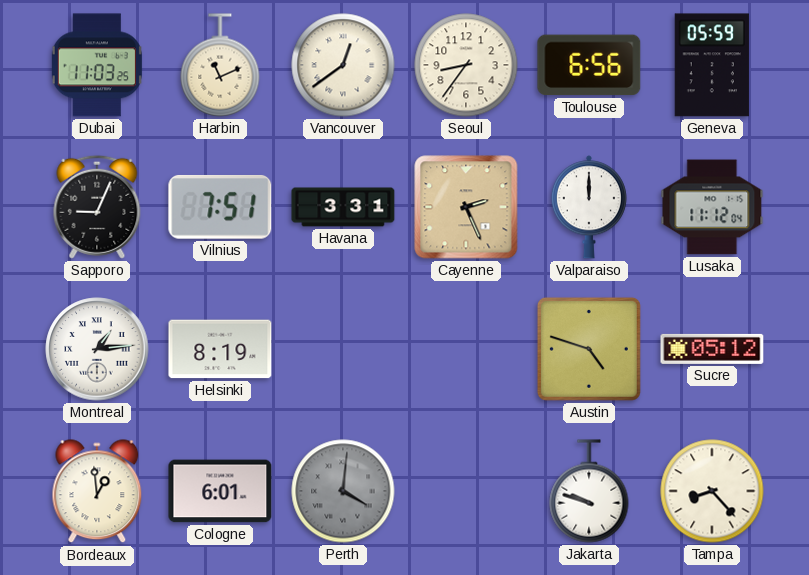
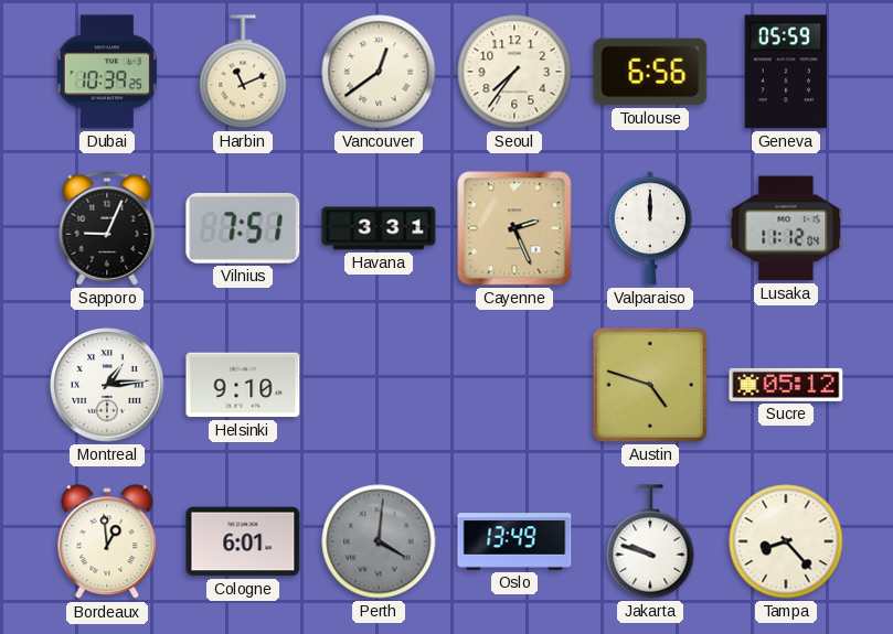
Dubai: 11:03 -> 10:39 (107, 72)
Seoul: 8:36 -> 7:36 (514, 72)
Helsinki: 8:19 -> 9:10 (243, 385)
Oslo: none -> 13:49 (514, 541)
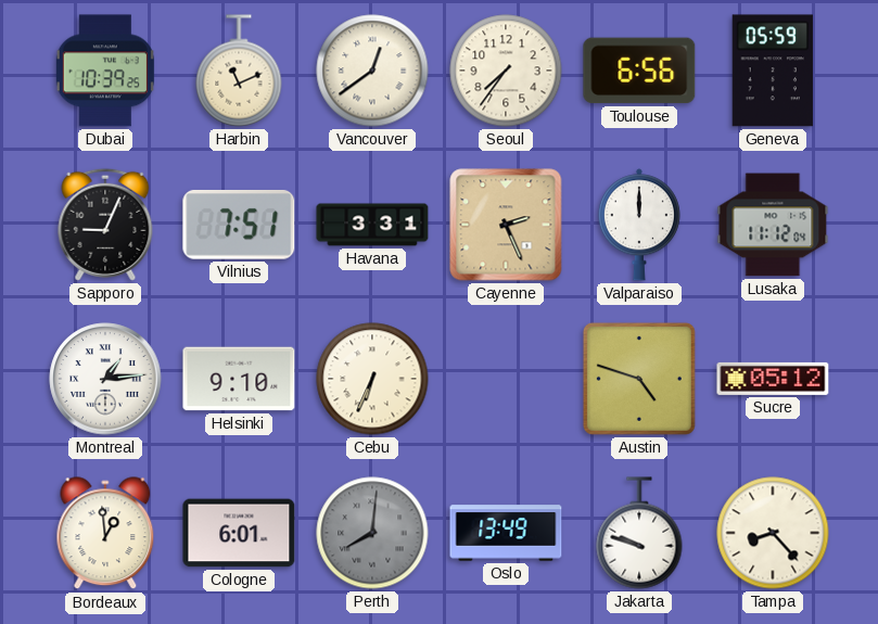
Cebu: none -> 6:34 (372, 379)
Perth: 4:01 -> 8:01 (372, 533)
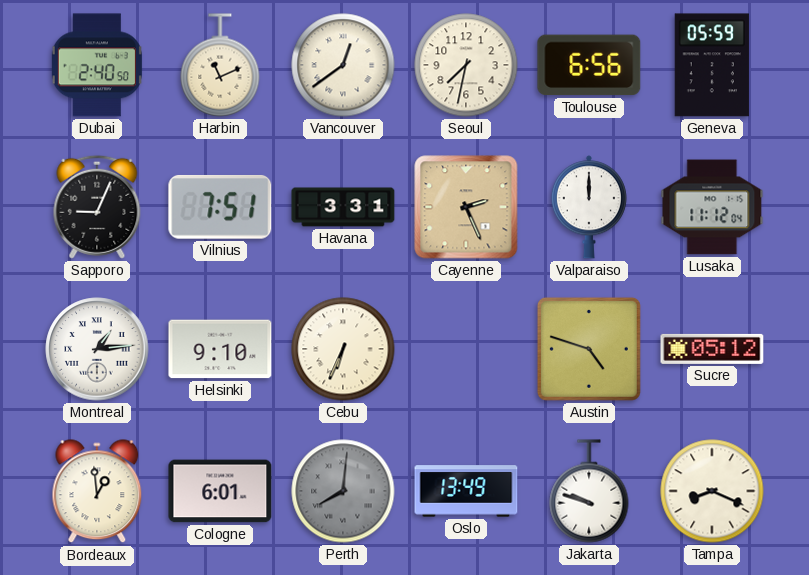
Dubai: 10:39 -> 2:40 (97, 65)
Seoul: 7:36 -> 7:32 (466, 65)
Tampa: 8:23 -> 8:19 (712, 491)
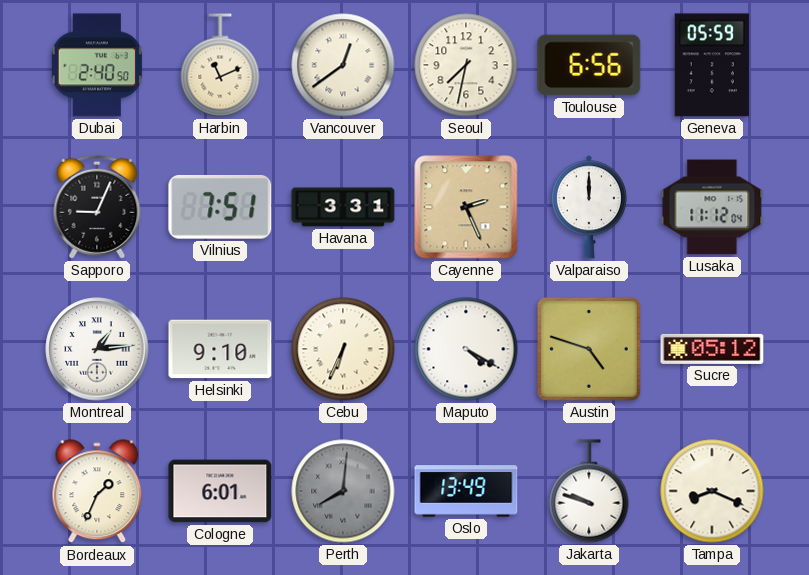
Maputo: none -> 4:20 (466, 349)
Bordeaux: 12:59 -> 1:34 (97, 492)
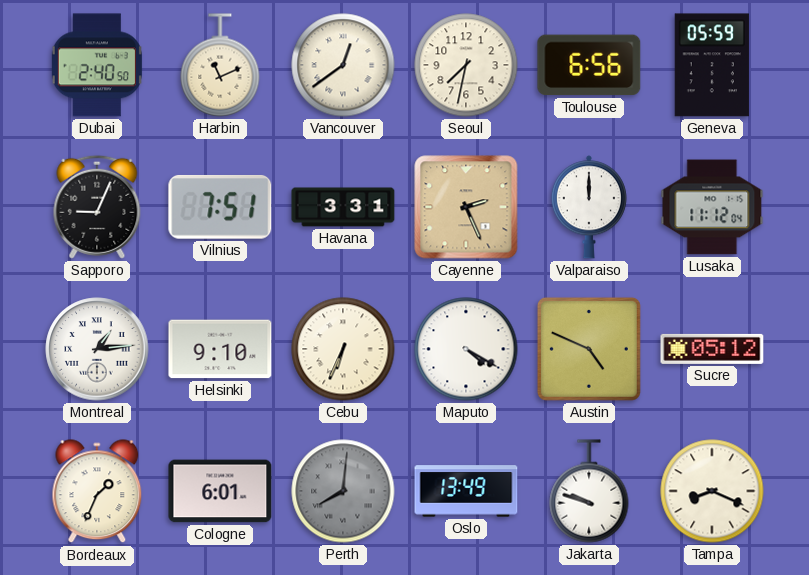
Austin: 4:48 -> 4:49 (589, 349)
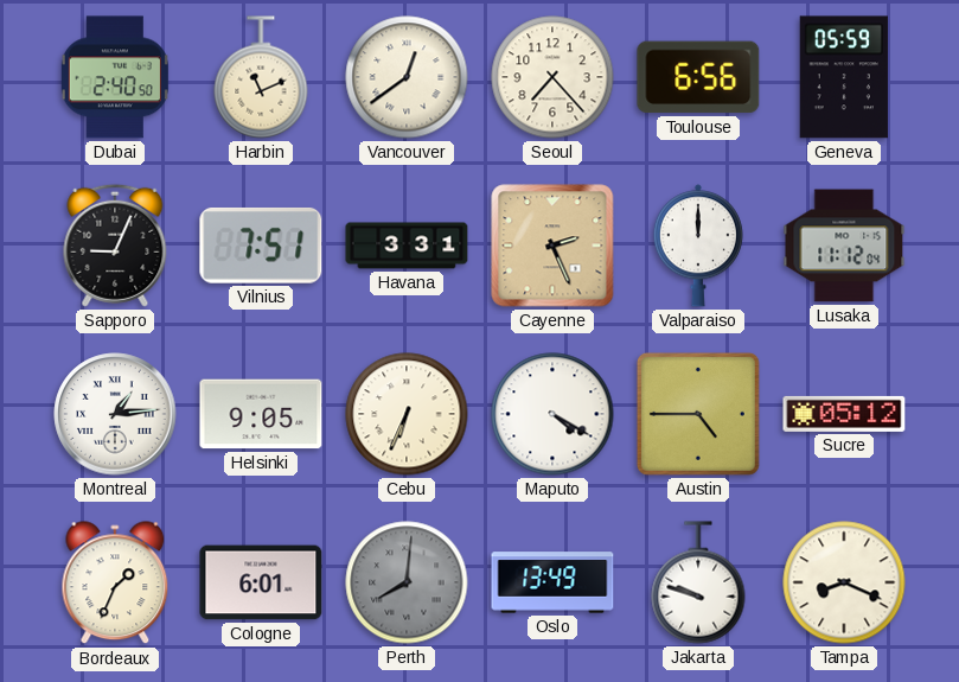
Seoul: 7:32 -> 7:23 (552, 77)
Helsinki: 9:10 -> 9:05 (261, 414)
Austin: 4:49 -> 4:45 (698, 414)
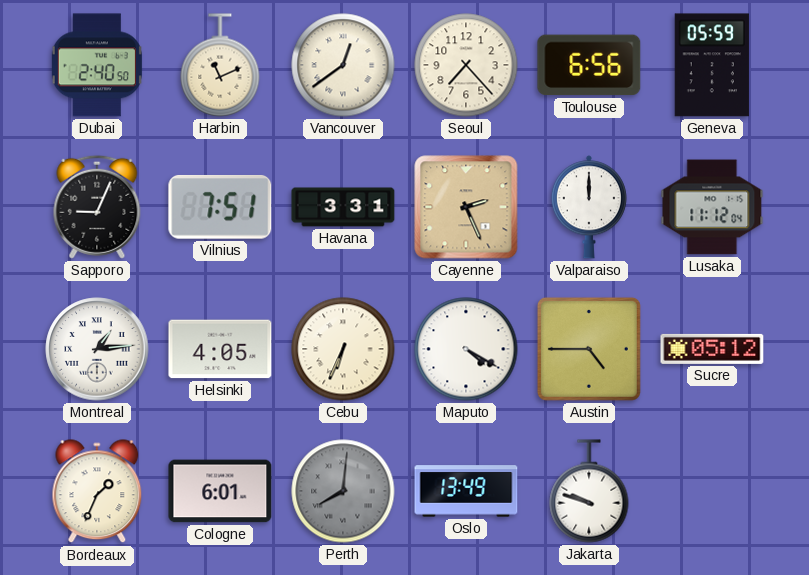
Helsinki: 9:05 -> 4:05 (220, 349)
Tampa: 8:19 -> none (844, 582)
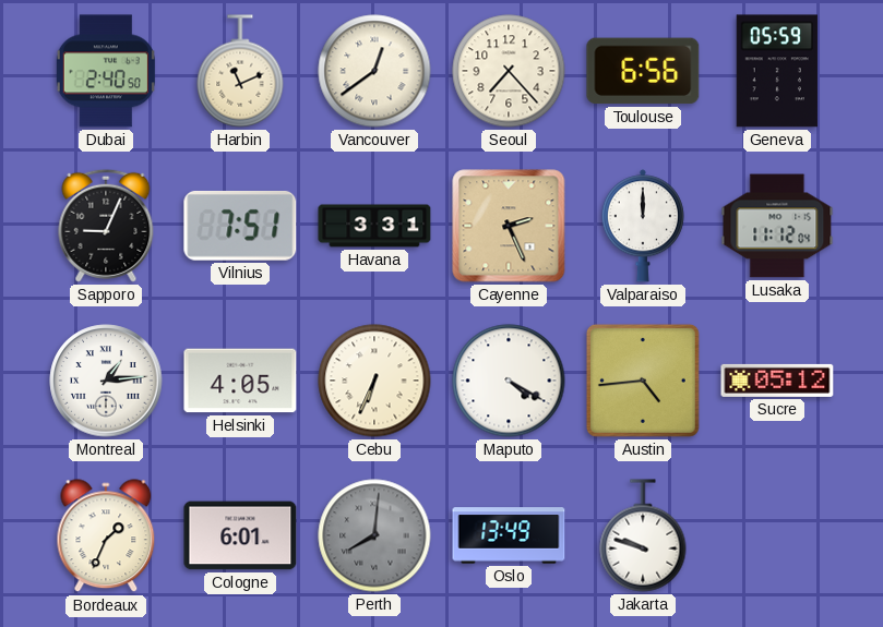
Austin: 4:45 -> 4:44 (643, 381)
